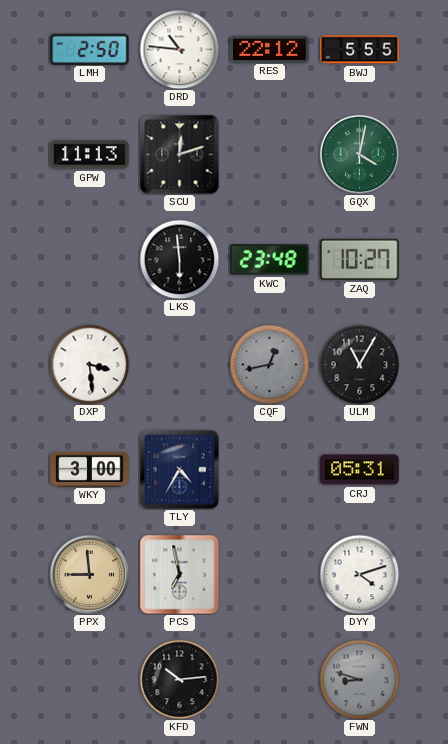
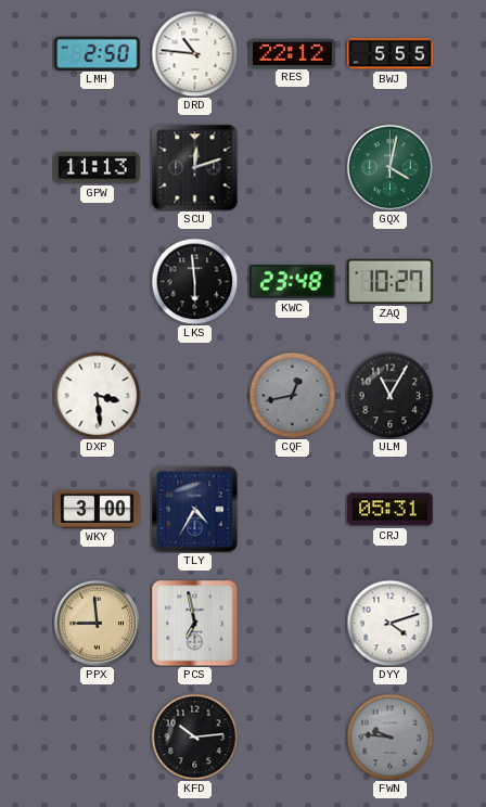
FWN: 8:48 -> 9:46 (389, 736)
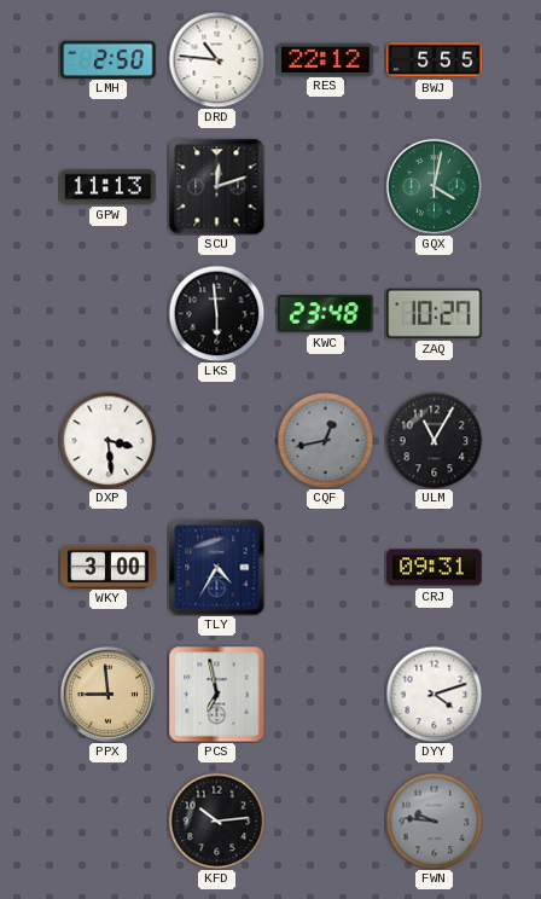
CRJ: 05:31 -> 09:31 (435, 568)
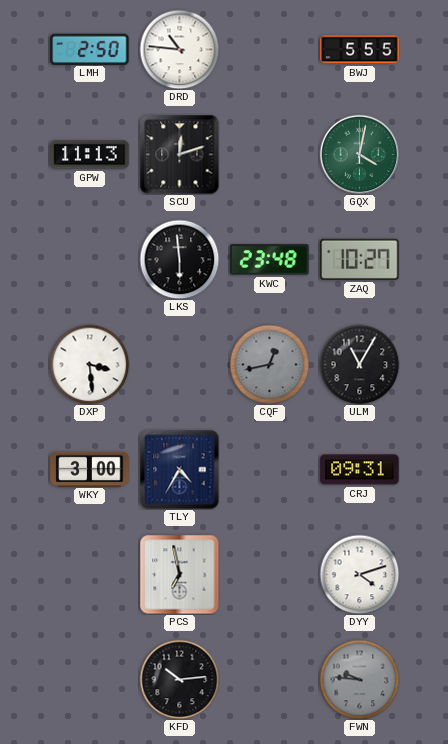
RES: 22:12 -> none (326, 59)
PPX: 8:59 -> none (107, 694)
